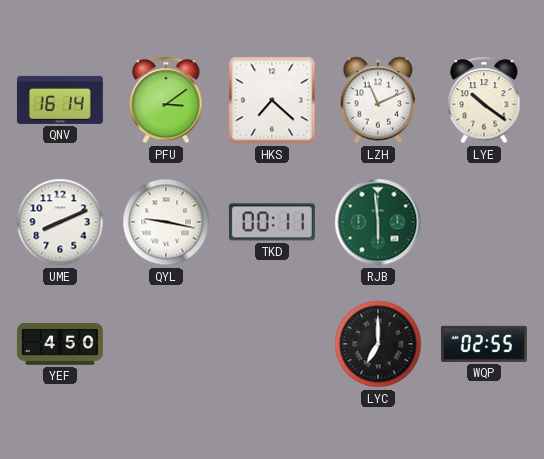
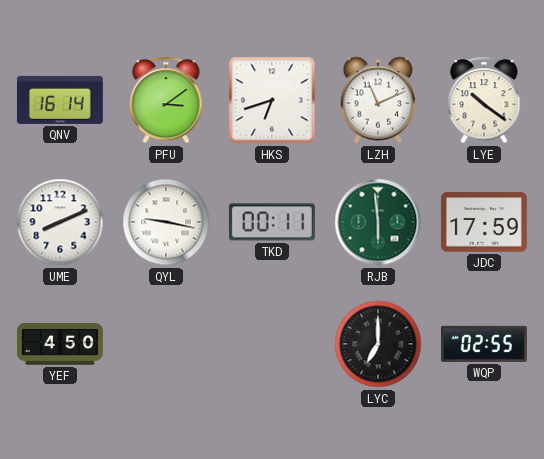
HKS: 7:22 -> 6:42 (272, 100)
JDC: none -> 17:59 (484, 222)
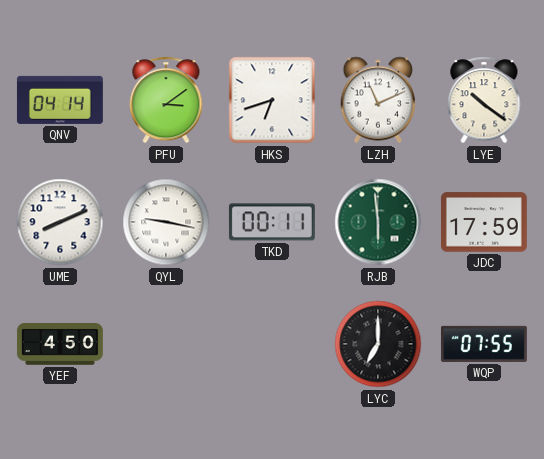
QNV: 16:14 -> 04:14 (60, 100)
WQP: 02:55 -> 07:55 (484, 344)
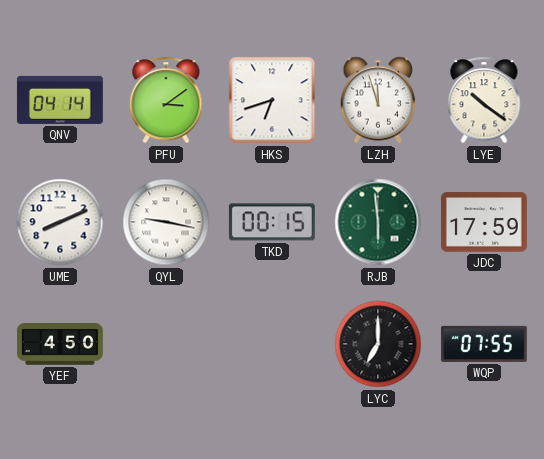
LZH: 11:11 -> 11:57 (378, 100)
TKD: 00:11 -> 00:15 (272, 222)
